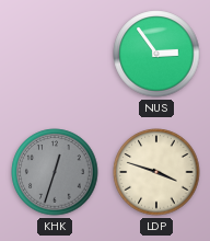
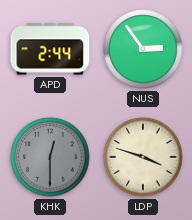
APD: none -> 2:44 (50, 49)
KHK: 12:33 -> 12:30 (50, 157)
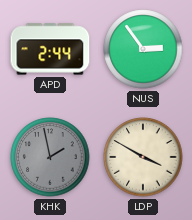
KHK: 12:30 -> 1:58 (50, 157)
LDP: 3:48 -> 3:50 (143, 157)
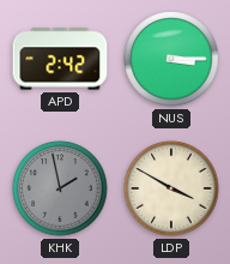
APD: 2:44 -> 2:42 (60, 59)
NUS: 2:54 -> 3:15 (171, 59)
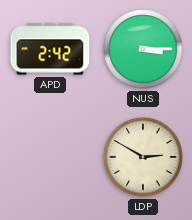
KHK: 1:58 -> none (60, 188)
LDP: 3:50 -> 2:50 (143, 157)
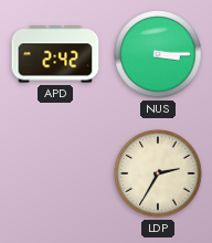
LDP: 2:50 -> 2:35 (158, 173)
